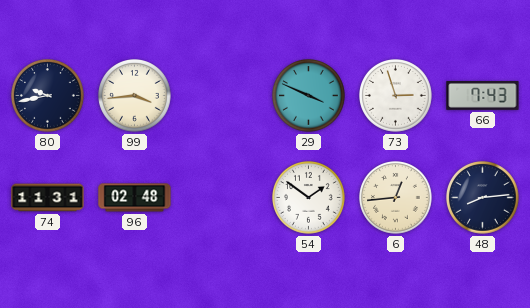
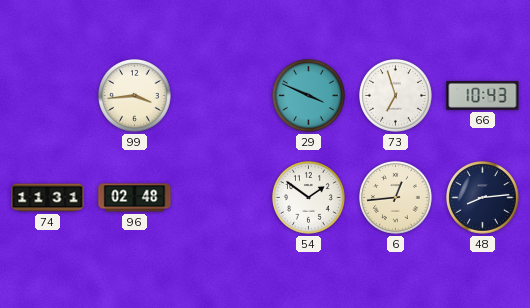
80: 9:43 -> none (48, 96)
73: 2:57 -> 6:57 (396, 96)
66: 7:43 -> 10:43 (483, 95)
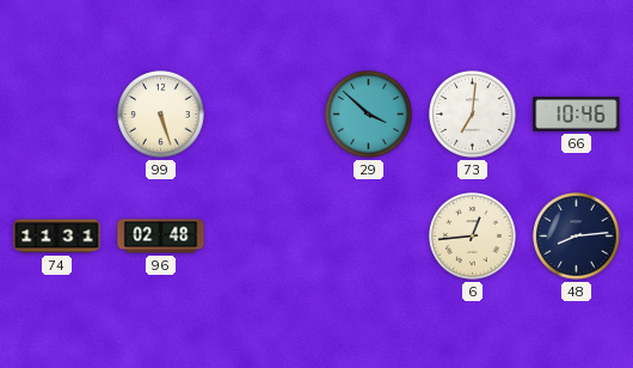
99: 3:44 -> 5:27 (161, 115)
29: 3:49 -> 3:52 (369, 115)
73: 6:57 -> 7:01 (473, 115)
66: 10:43 -> 10:46 (577, 114)
54: 1:51 -> none (309, 198)
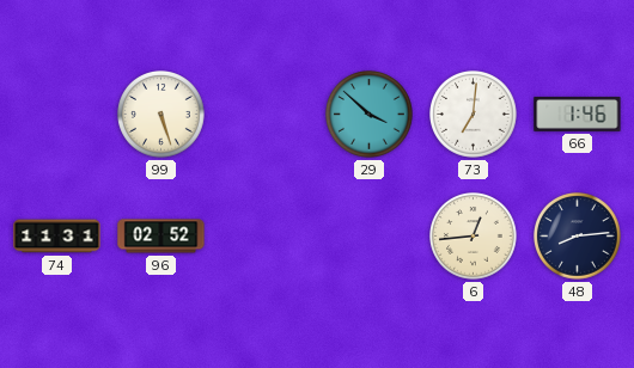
66: 10:46 -> 1:46 (578, 114)
96: 02:48 -> 02:52 (161, 237)
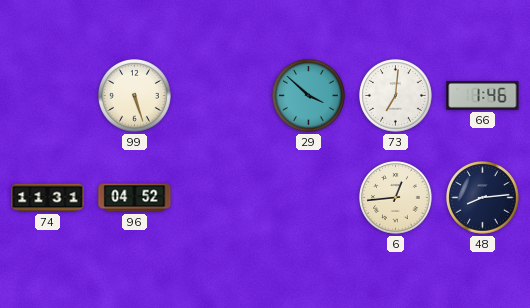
96: 02:52 -> 04:52 (135, 198)
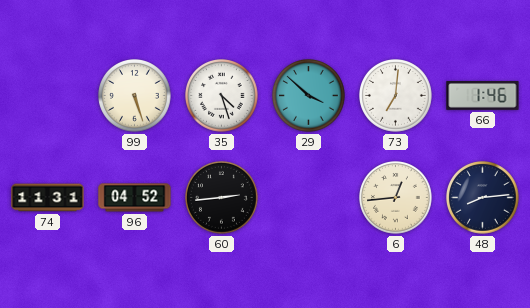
35: none -> 4:27 (222, 96)
60: none -> 2:44 (222, 198)
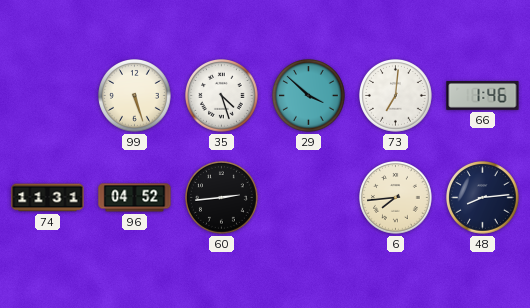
6: 12:44 -> 7:44 (396, 198)
